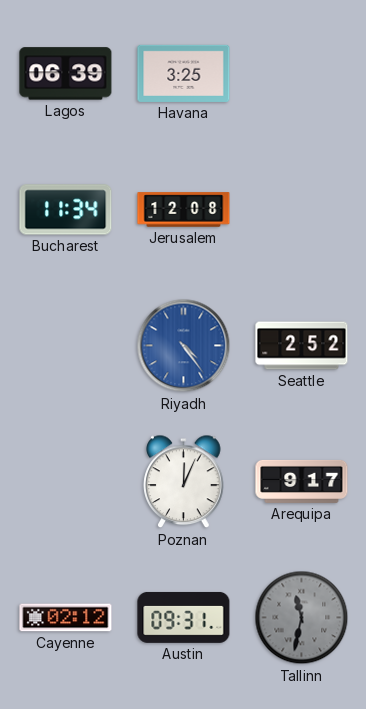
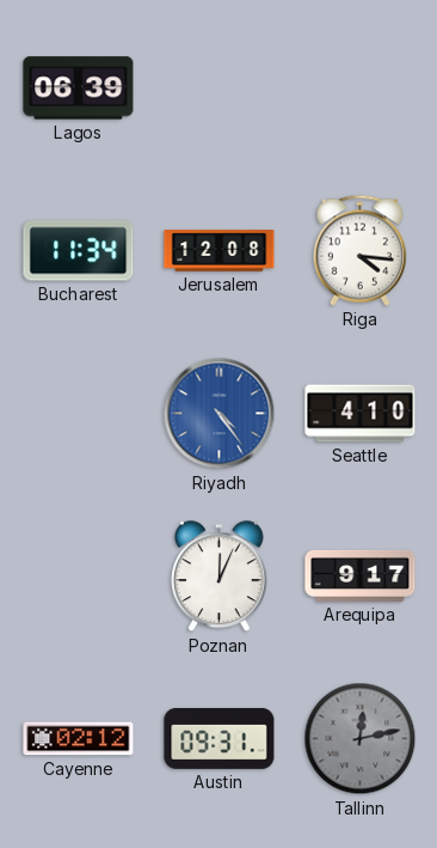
Havana: 3:25 -> none (184, 73)
Riga: none -> 4:16 (359, 250)
Seattle: 2:52 -> 4:10 (361, 414)
Tallinn: 11:32 -> 12:13 (361, 739)
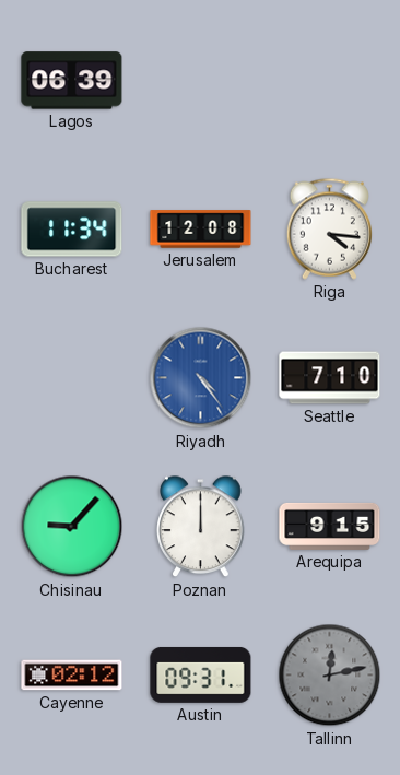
Seattle: 4:10 -> 7:10 (330, 378)
Chisinau: none -> 9:07 (72, 527)
Poznan: 12:04 -> 12:00 (201, 527)
Arequipa: 9:17 -> 9:15 (330, 526)
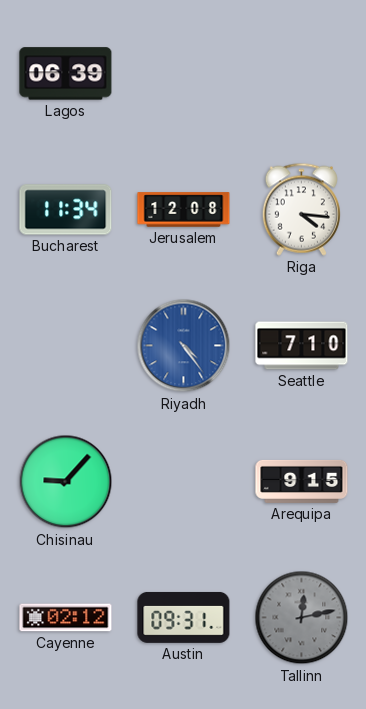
Poznan: 12:00 -> none (201, 527)
